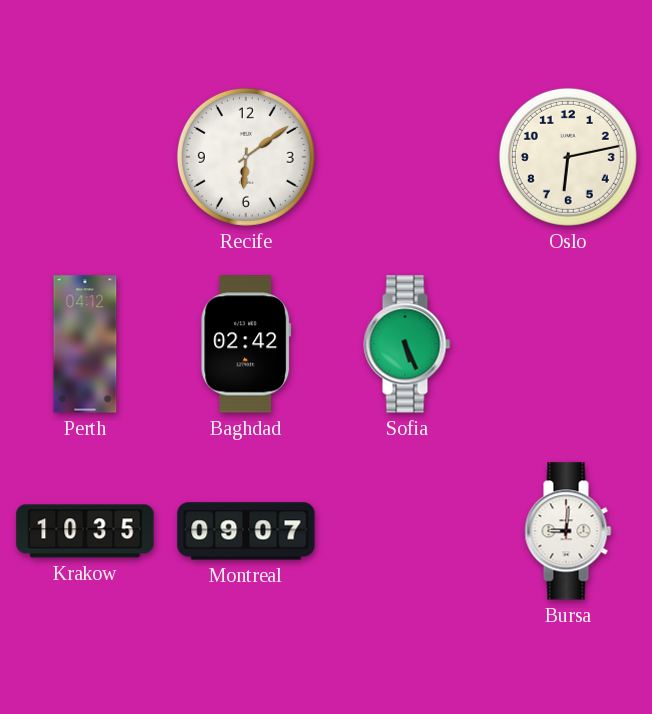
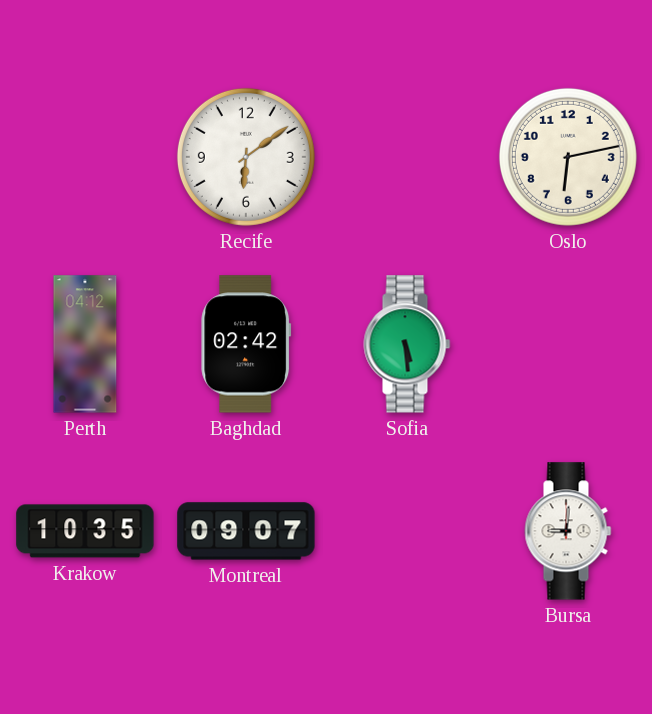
Sofia: 5:26 -> 5:29 (407, 344)
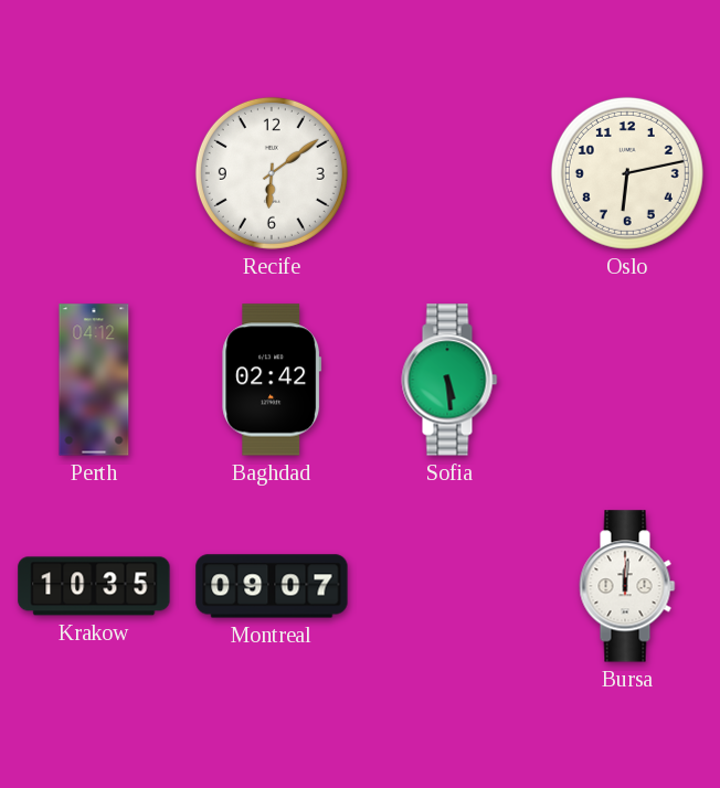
Bursa: 9:01 -> 12:01 (627, 586)
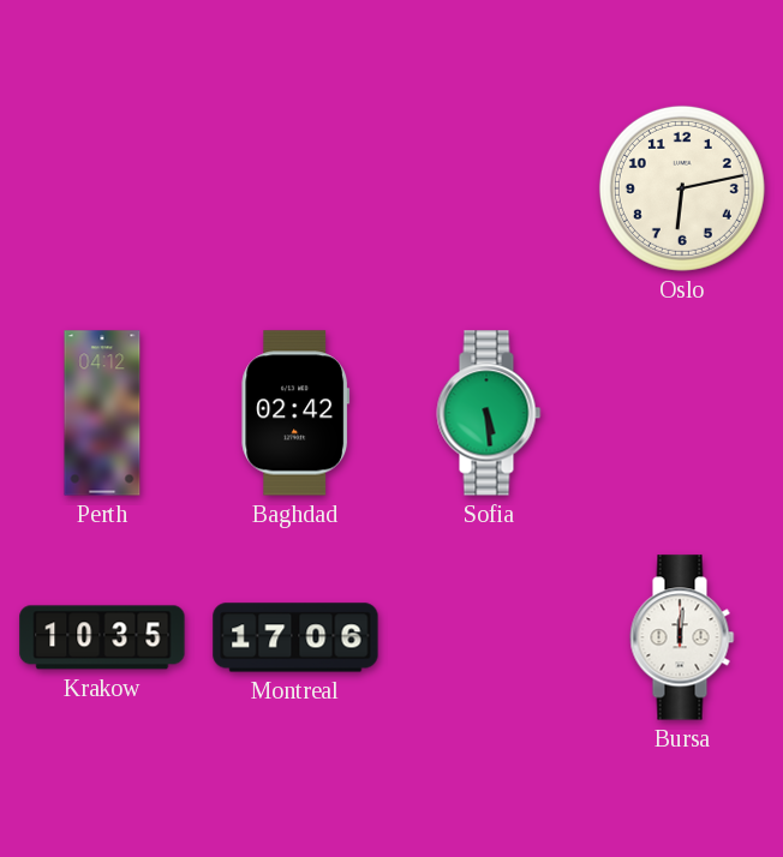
Recife: 6:09 -> none (272, 173)
Montreal: 09:07 -> 17:06 (295, 637)
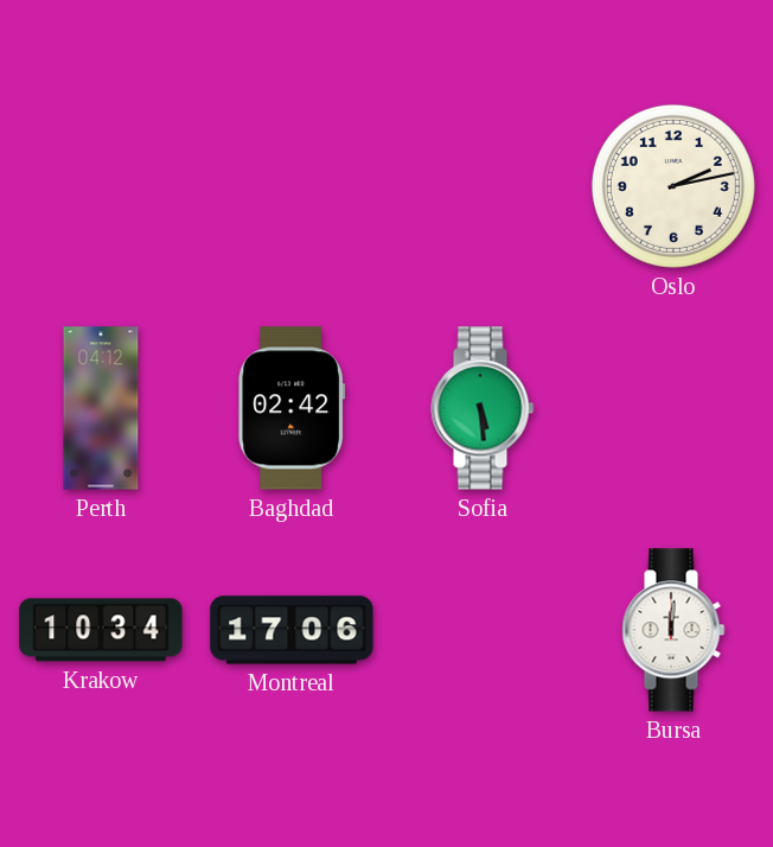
Oslo: 6:13 -> 2:13 (673, 186)
Krakow: 10:35 -> 10:34 (101, 630)
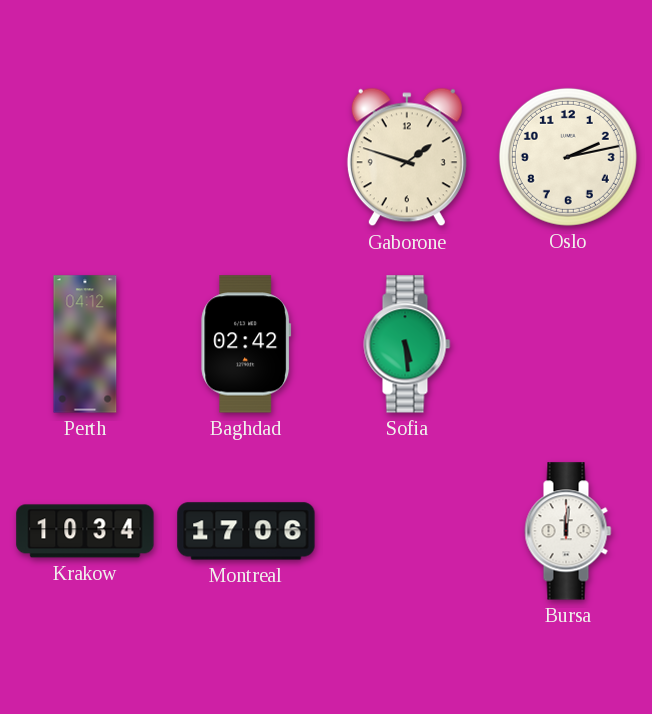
Gaborone: none -> 1:48 (407, 157)
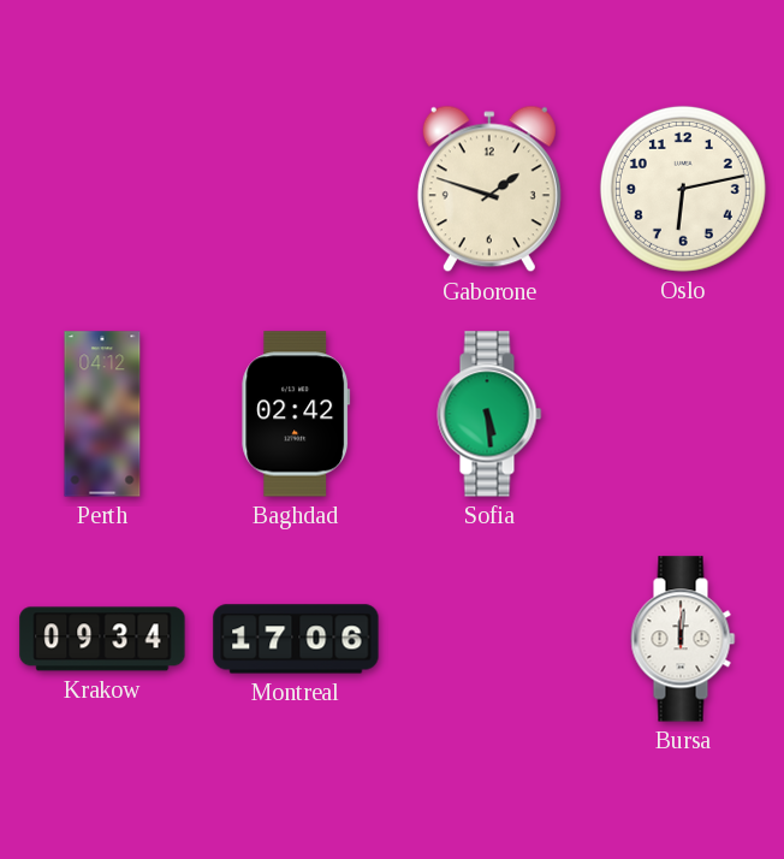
Oslo: 2:13 -> 6:13 (683, 189)
Krakow: 10:34 -> 09:34 (102, 639)
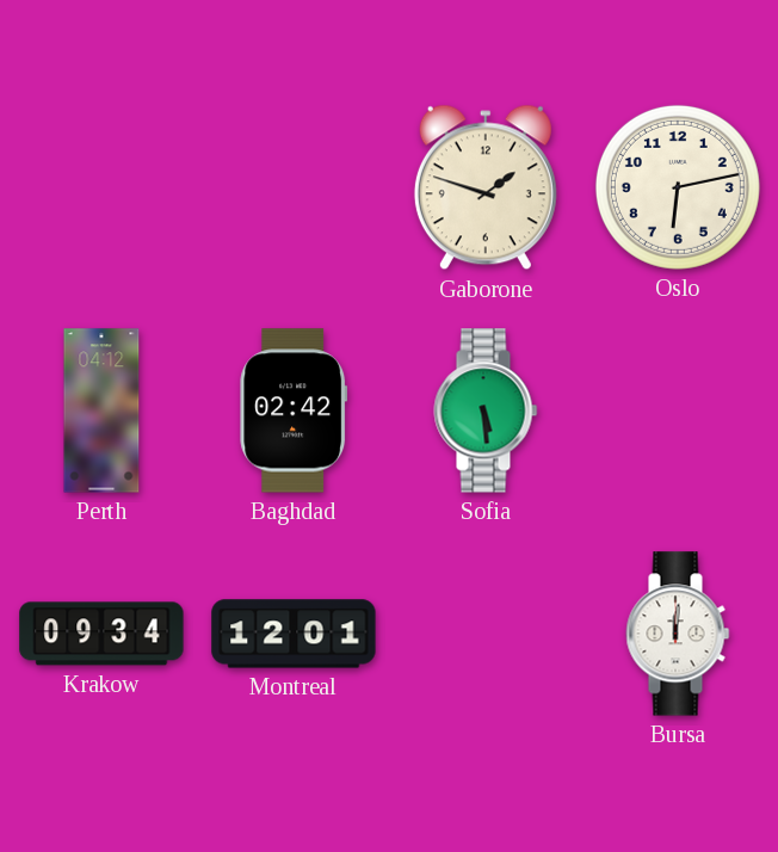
Montreal: 17:06 -> 12:01 (294, 634)
